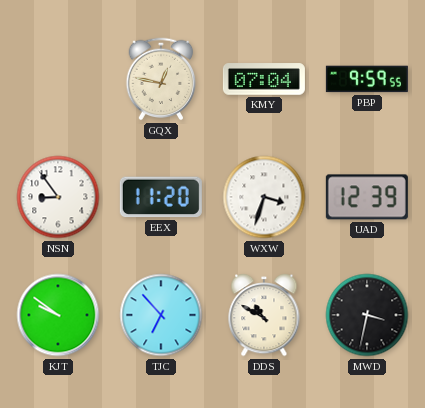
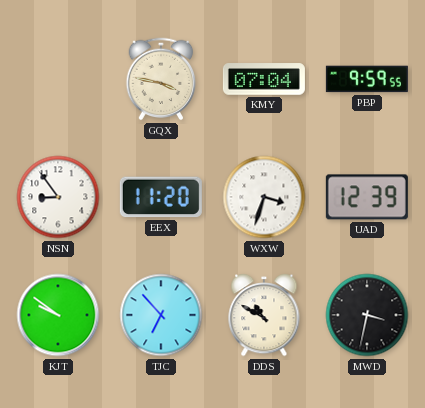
GQX: 12:47 -> 3:47 (161, 79)
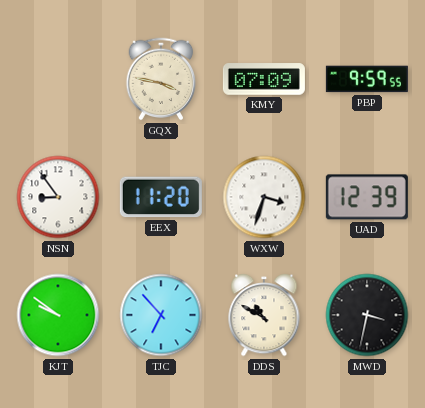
KMY: 07:04 -> 07:09 (264, 79)
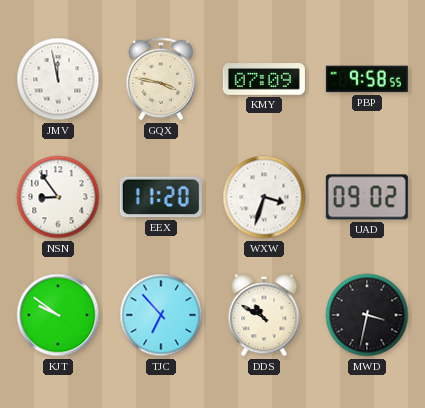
JMV: none -> 11:58 (58, 79)
PBP: 9:59 -> 9:58 (367, 79)
UAD: 12:39 -> 09:02 (367, 197)
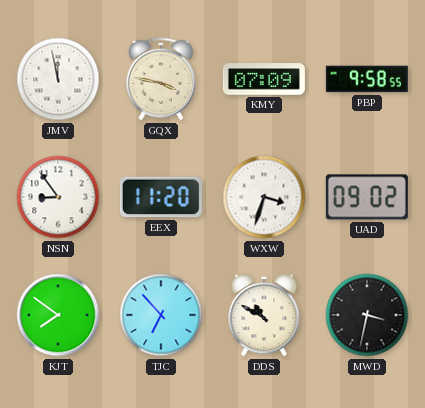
KJT: 9:51 -> 7:51 (58, 315)
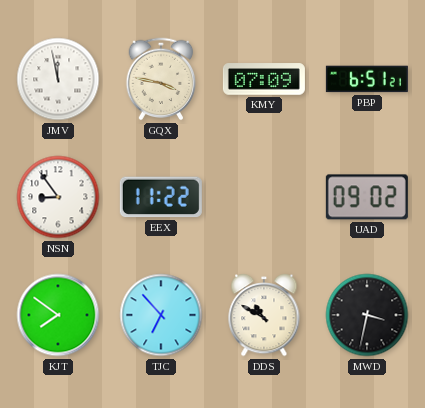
PBP: 9:58 -> 6:51 (367, 79)
EEX: 11:20 -> 11:22 (161, 197)
WXW: 3:33 -> none (264, 197)
